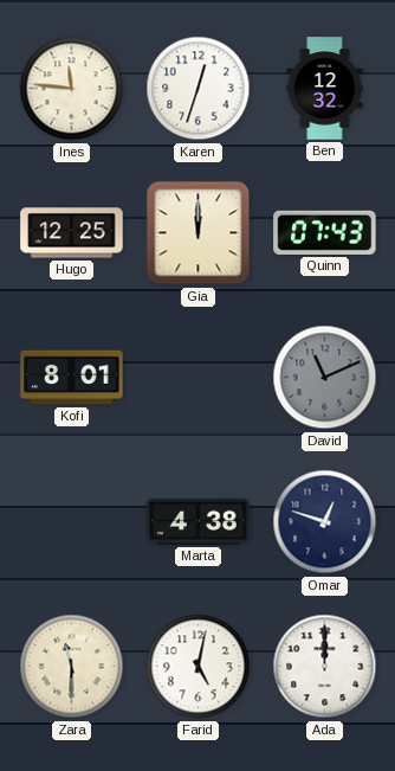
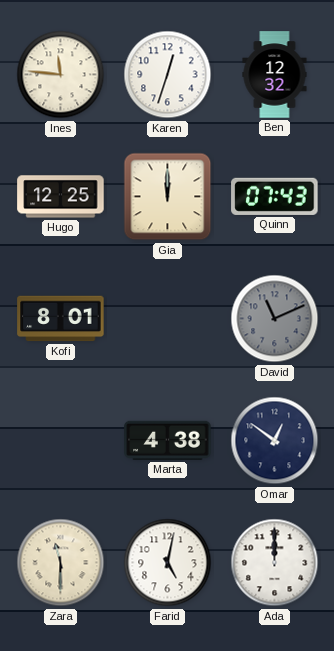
Omar: 12:48 -> 12:51 (275, 441)
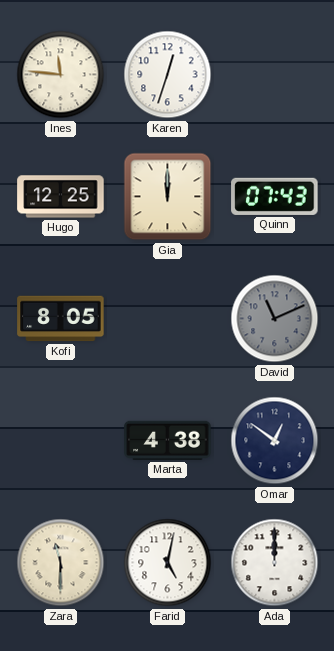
Ben: 12:32 -> none (275, 75)
Kofi: 8:01 -> 8:05 (61, 319)
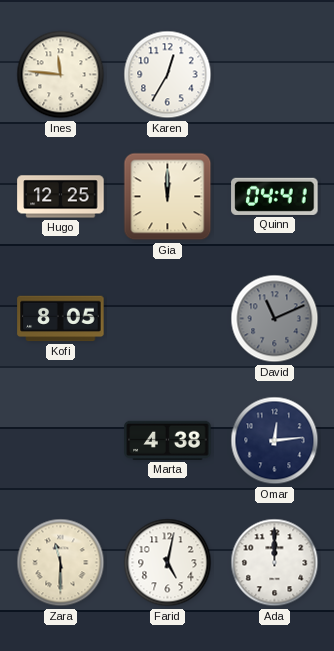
Karen: 12:33 -> 12:35 (168, 75)
Quinn: 07:43 -> 04:41 (275, 196)
Omar: 12:51 -> 12:14 (275, 441)
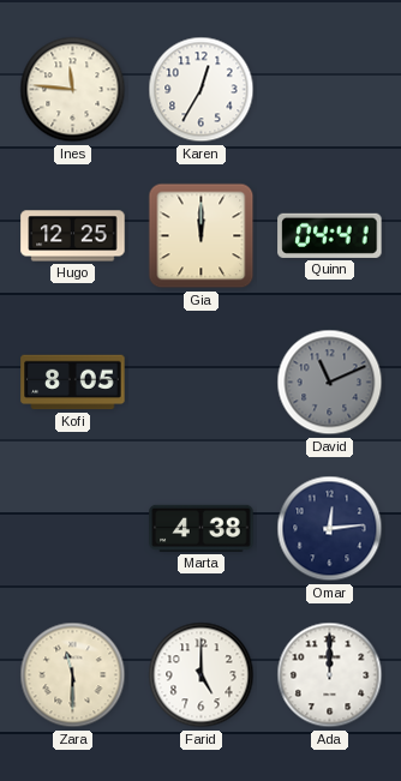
Farid: 5:02 -> 5:00 (202, 675)
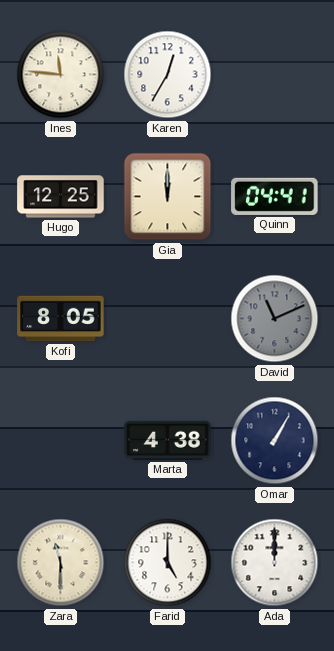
Omar: 12:14 -> 1:05 (275, 441)
